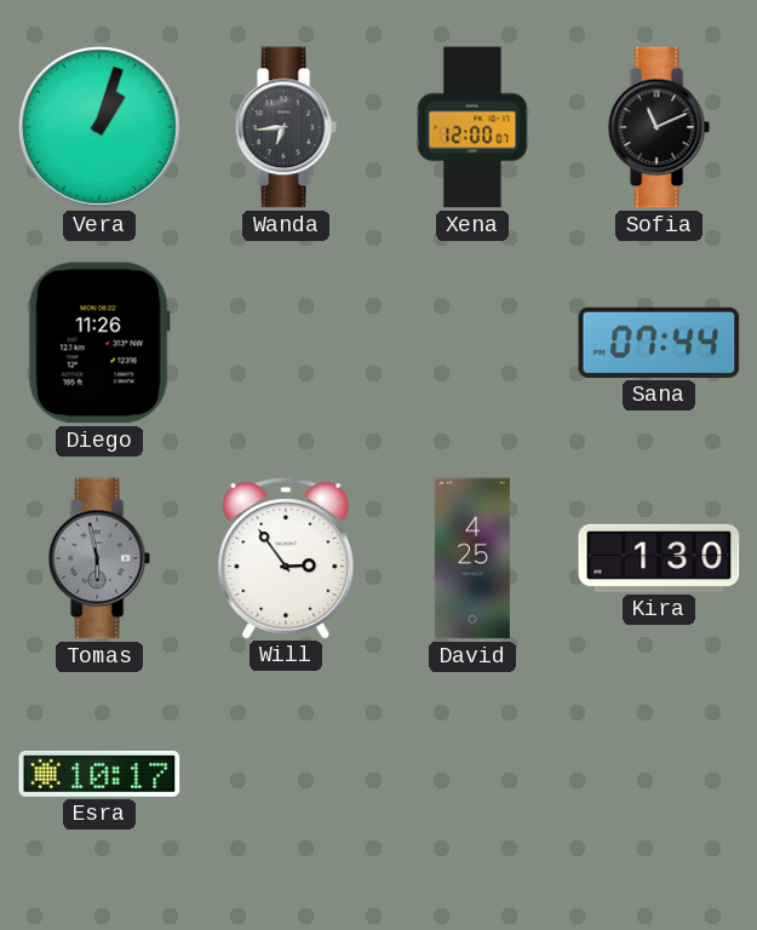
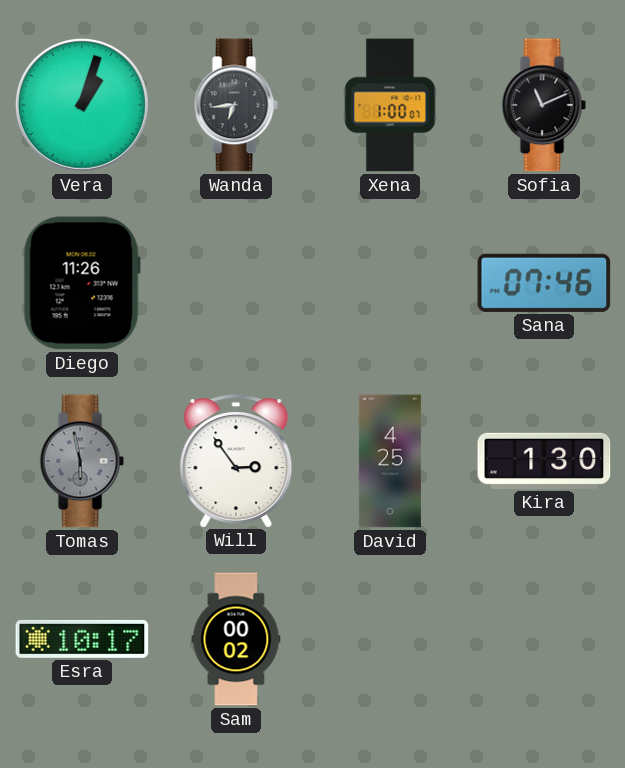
Xena: 12:00 -> 1:00 (390, 105)
Sana: 07:44 -> 07:46 (544, 283)
Sam: none -> 00:02 (236, 639)
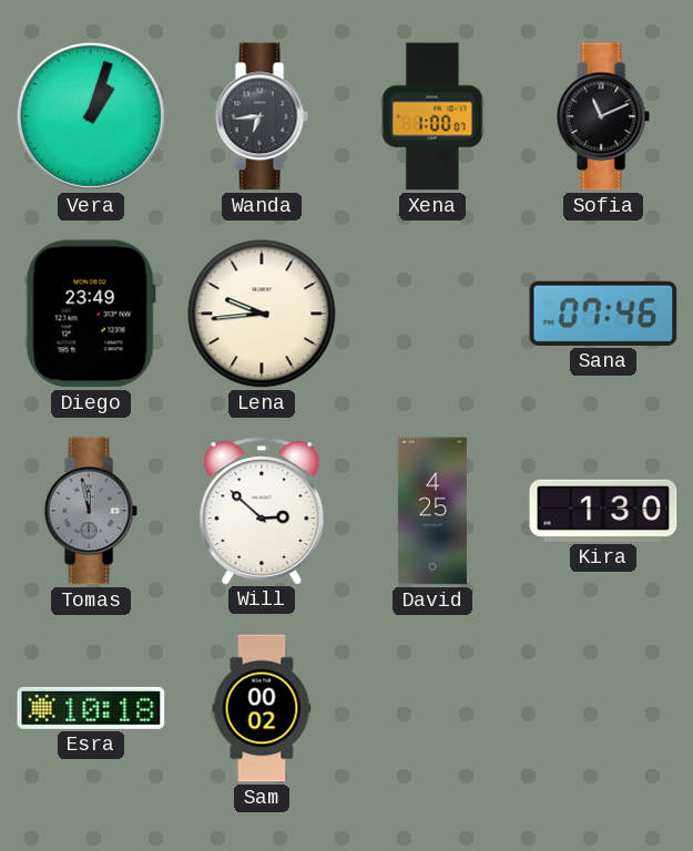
Diego: 11:26 -> 23:49 (91, 314)
Lena: none -> 9:44 (262, 314)
Tomas: 5:58 -> 11:58 (91, 511)
Will: 2:54 -> 2:52 (262, 511)
Esra: 10:17 -> 10:18 (91, 708)
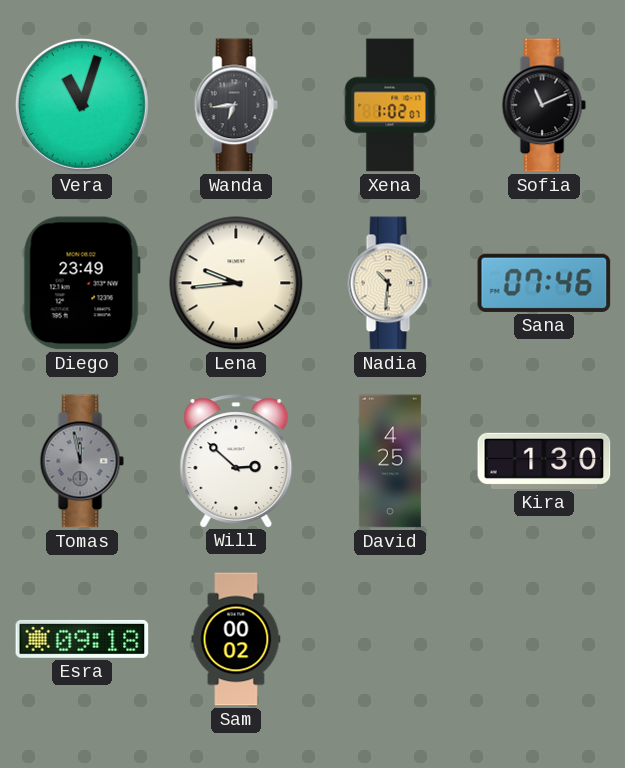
Vera: 1:03 -> 11:03 (82, 105)
Xena: 1:00 -> 1:02 (390, 105)
Nadia: none -> 10:31 (390, 283)
Esra: 10:18 -> 09:18 (82, 639)
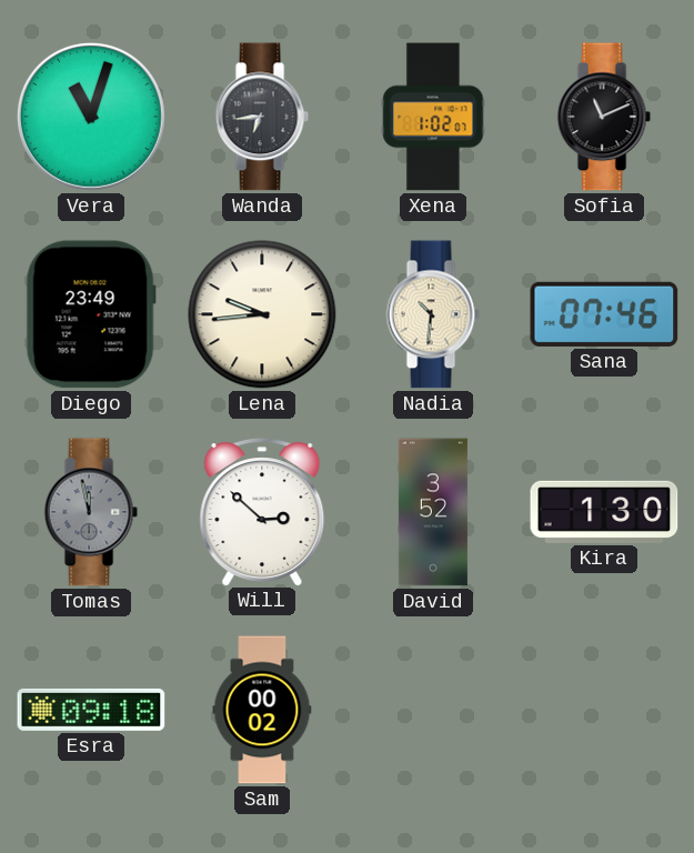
David: 4:25 -> 3:52 (433, 512)
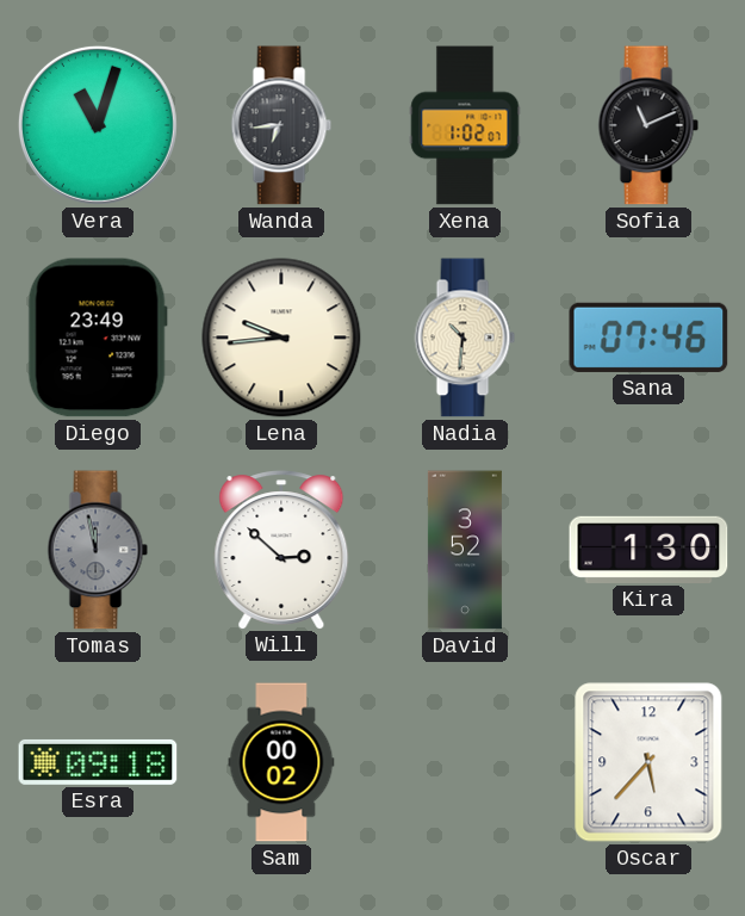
Oscar: none -> 5:37 (648, 762)
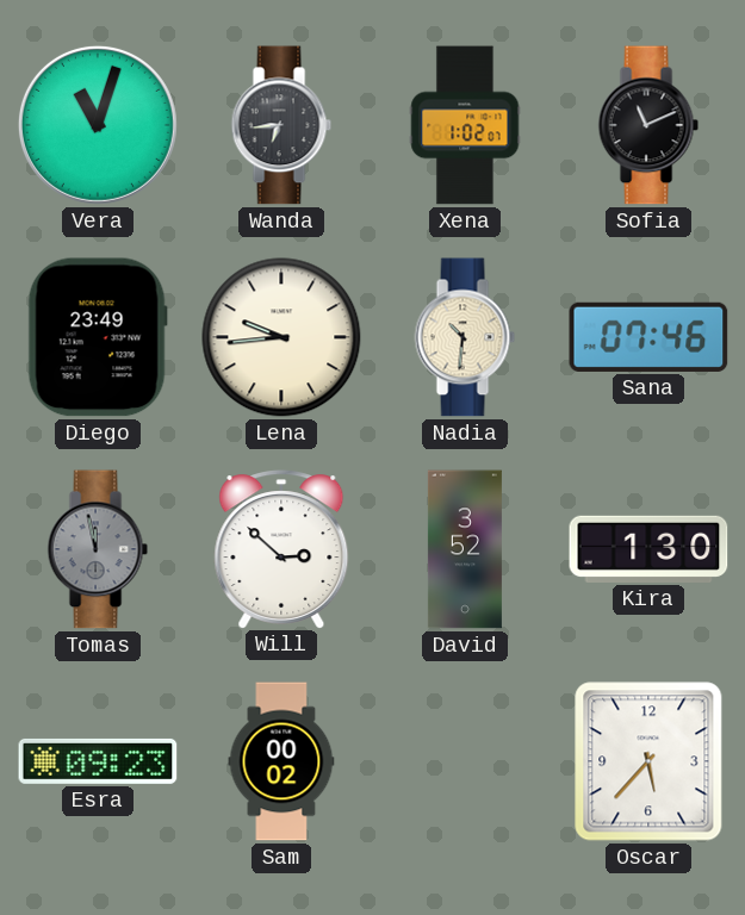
Esra: 09:18 -> 09:23 (98, 761)
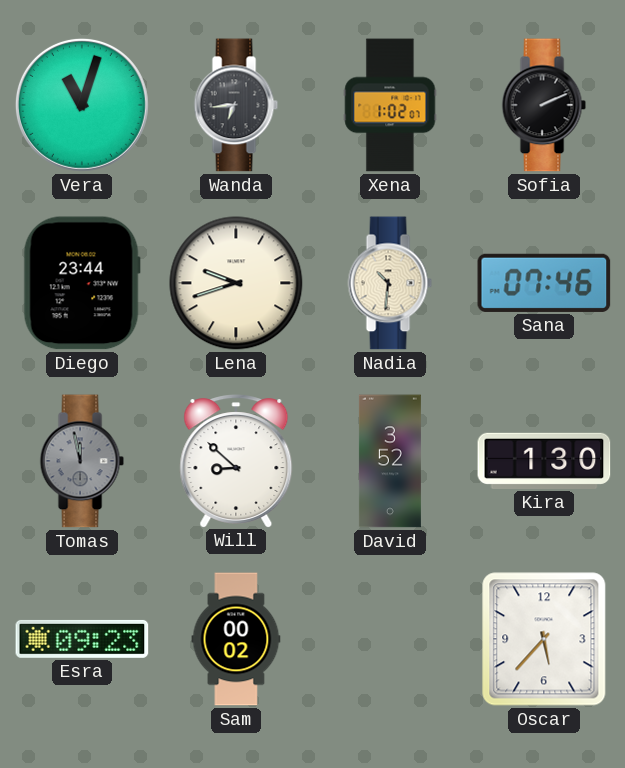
Sofia: 11:11 -> 2:11 (544, 105)
Diego: 23:49 -> 23:44 (82, 283)
Lena: 9:44 -> 9:42 (236, 283)
Will: 2:52 -> 8:52 (236, 461)
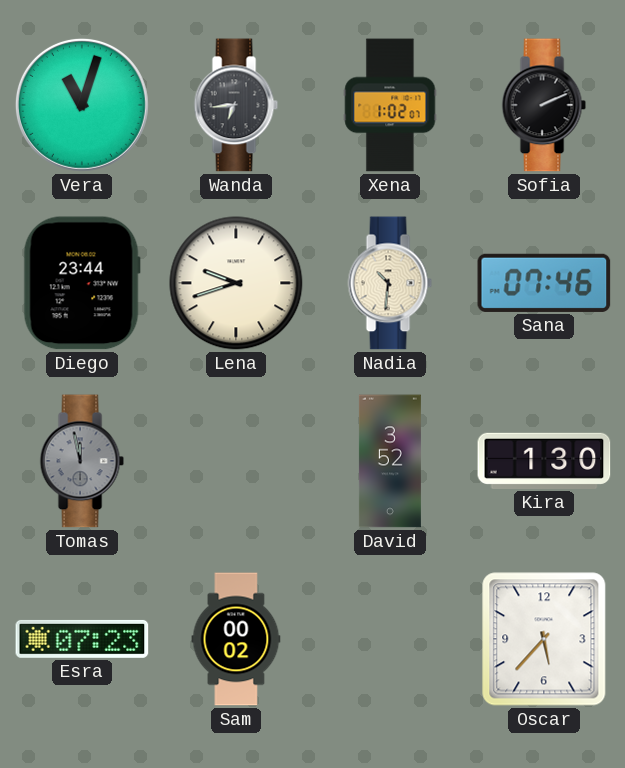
Will: 8:52 -> none (236, 461)
Esra: 09:23 -> 07:23 (82, 639)
